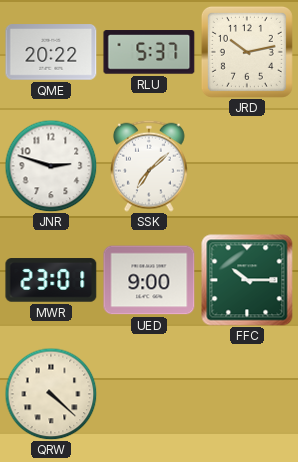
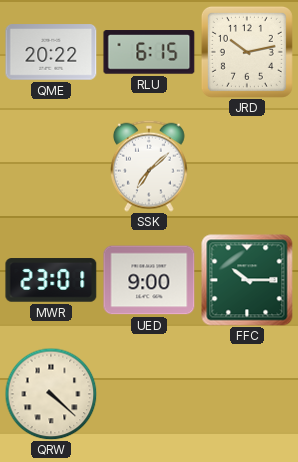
RLU: 5:37 -> 6:15 (149, 52)
JNR: 2:48 -> none (51, 166)
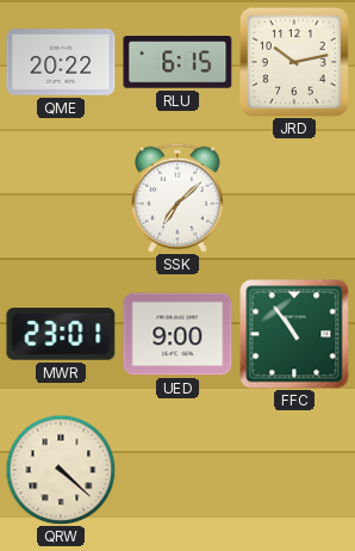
FFC: 10:15 -> 10:54 (294, 334)
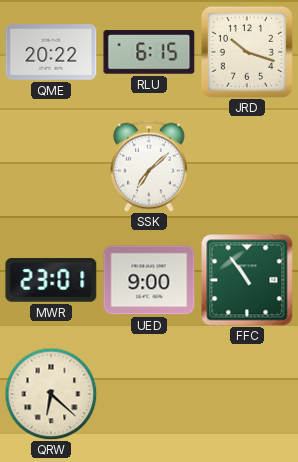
JRD: 10:13 -> 10:18 (247, 52)
QRW: 4:22 -> 6:22 (51, 394)
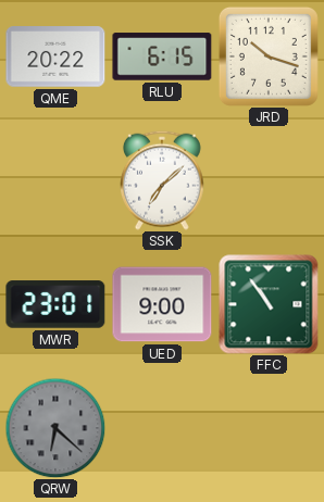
QRW dial: cream -> grey (55, 428)
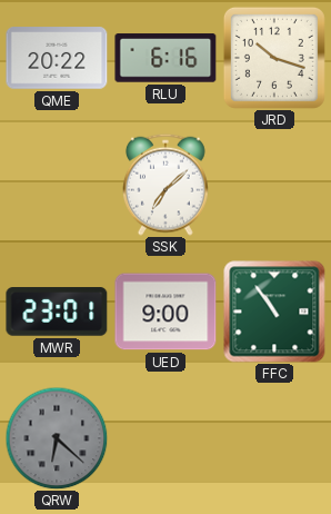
RLU: 6:15 -> 6:16 (165, 58)
